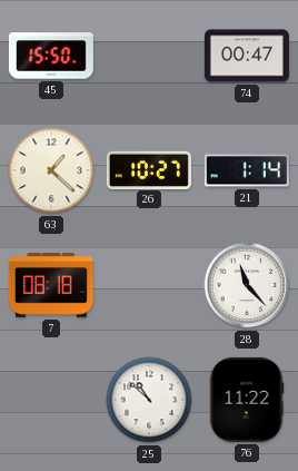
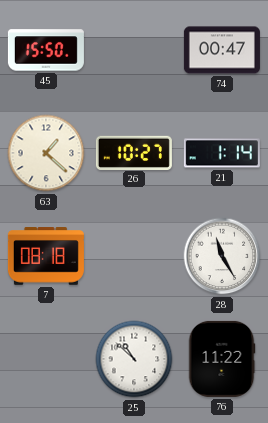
28: 11:23 -> 11:25 (222, 256)
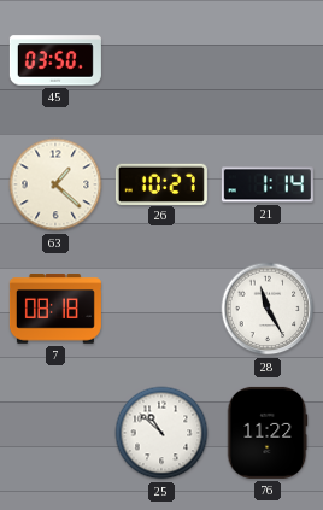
45: 15:50 -> 03:50 (55, 60)
74: 00:47 -> none (222, 50)
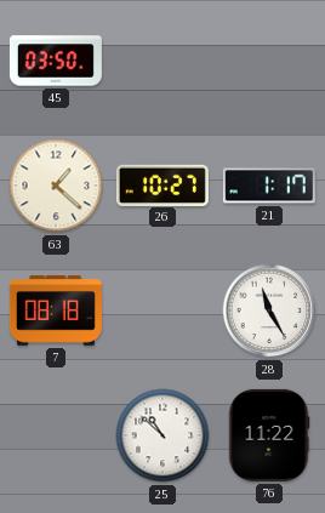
21: 1:14 -> 1:17 (269, 186)
